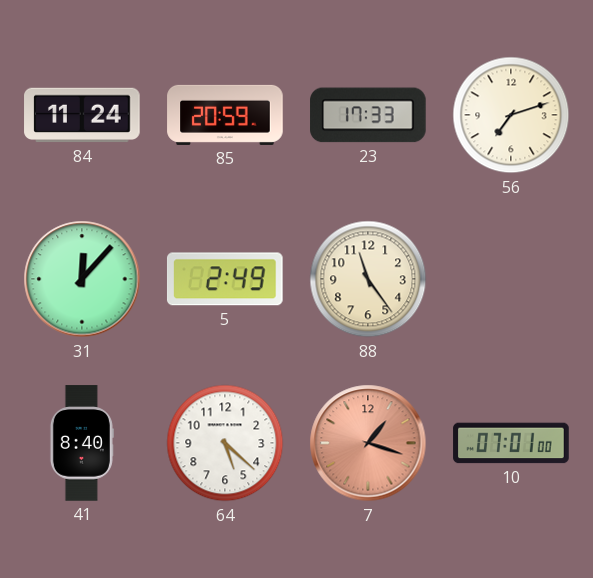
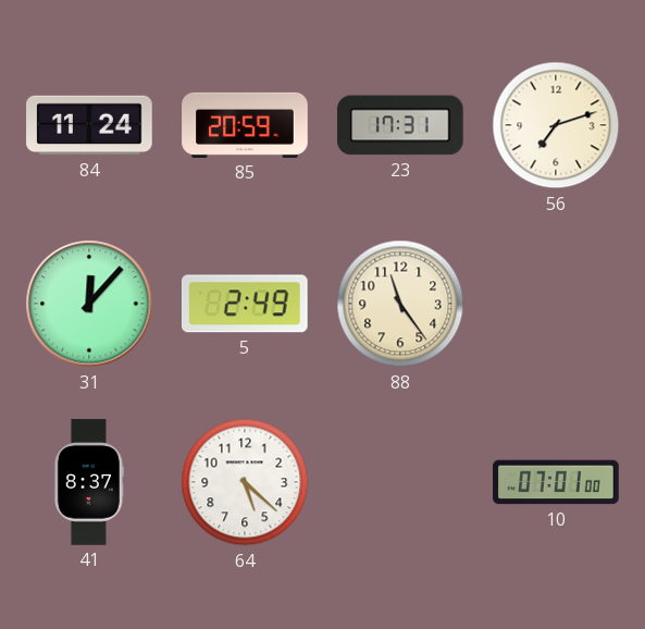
23: 17:33 -> 17:31 (400, 125)
41: 8:40 -> 8:37 (88, 482)
7: 1:18 -> none (368, 443)
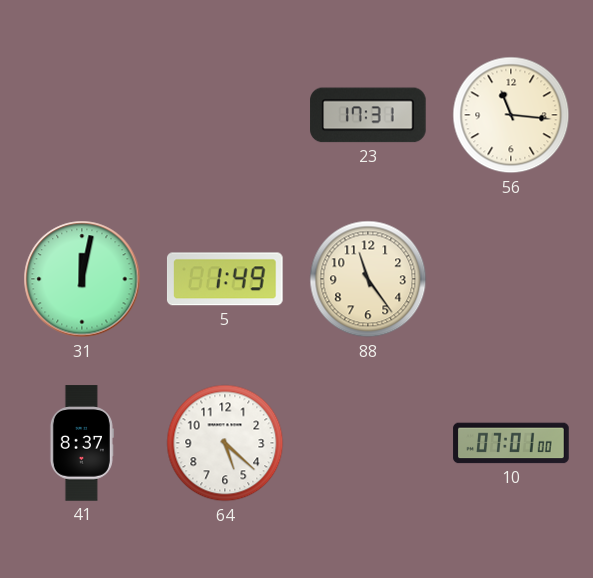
84: 11:24 -> none (89, 125)
85: 20:59 -> none (245, 125)
56: 7:12 -> 11:16 (511, 115)
31: 12:07 -> 12:02 (82, 279)
5: 2:49 -> 1:49 (225, 279)
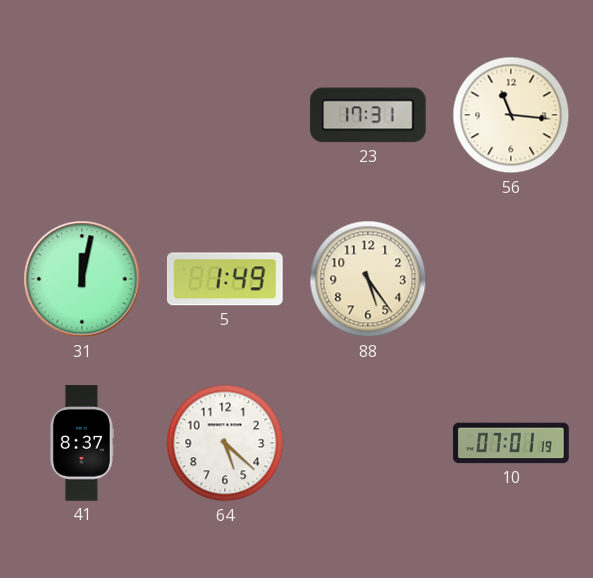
88: 11:24 -> 5:24 (368, 279)
10: 07:01:00 -> 07:01:19 (511, 443)
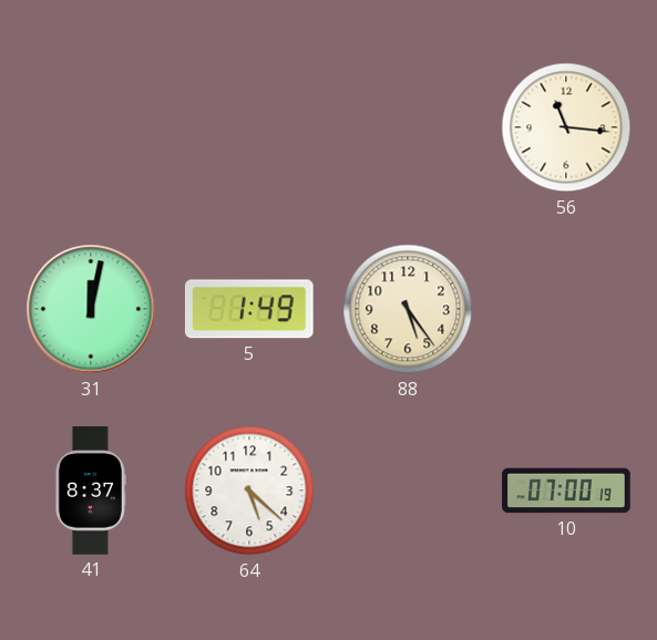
23: 17:31 -> none (368, 115)
10: 07:01 -> 07:00 (566, 491)
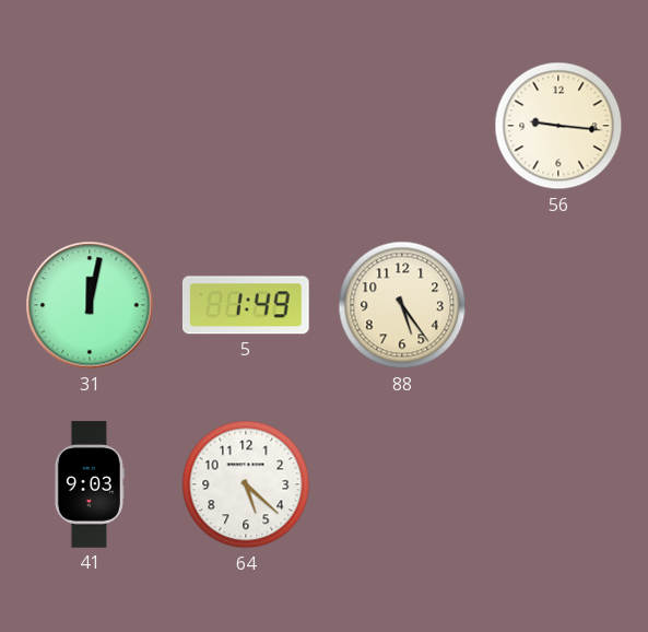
56: 11:16 -> 9:16 (558, 126)
41: 8:37 -> 9:03 (89, 484)
10: 07:00 -> none (566, 491)
